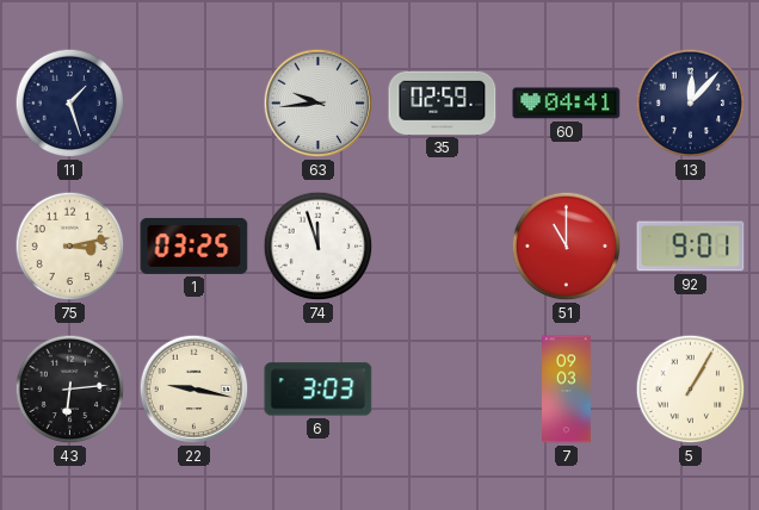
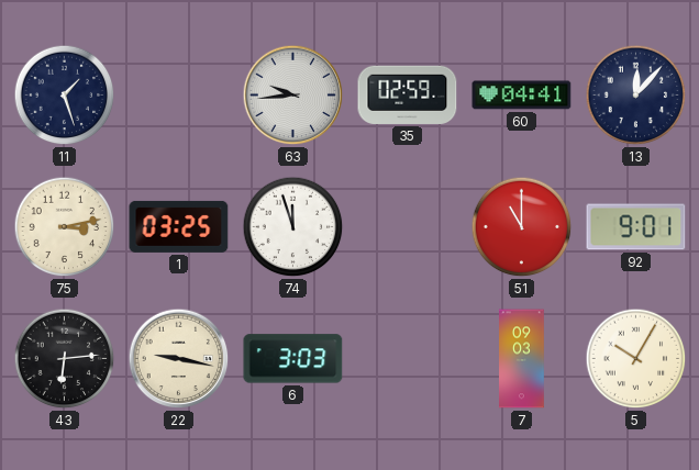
5: 1:05 -> 10:05 (636, 359)
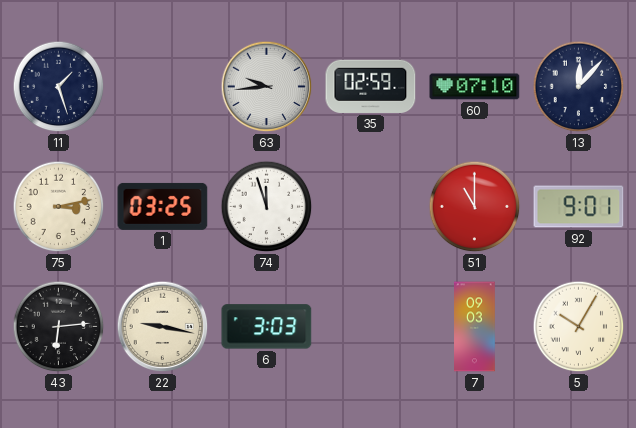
60: 04:41 -> 07:10 (475, 87)
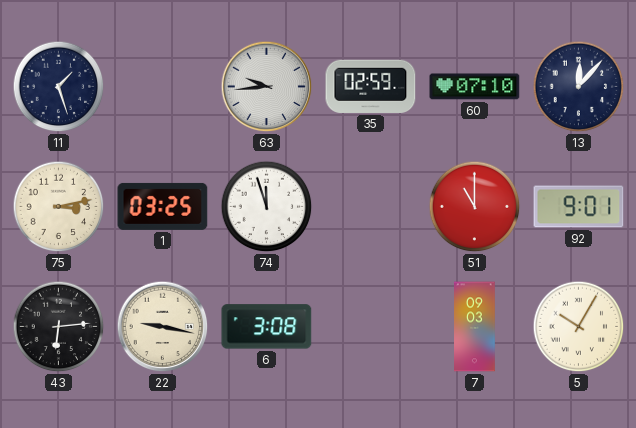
6: 3:03 -> 3:08 (267, 327)
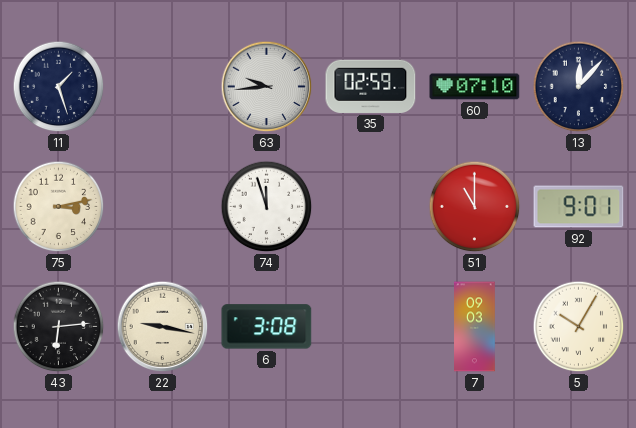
1: 03:25 -> none (163, 206)
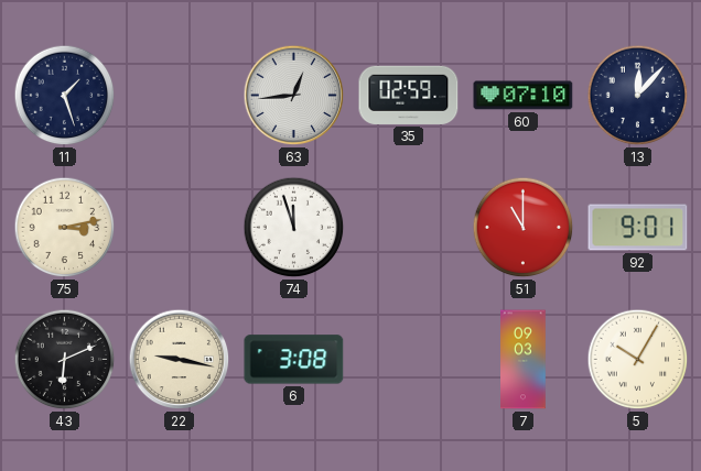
63: 9:44 -> 12:44 (294, 96)
43: 6:14 -> 6:11 (65, 360)
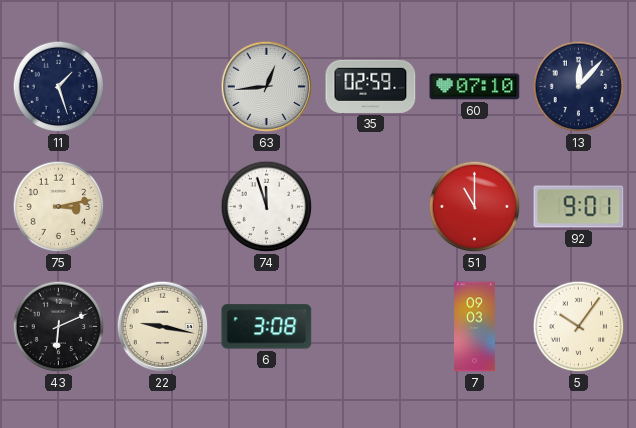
5: 10:05 -> 10:06 (579, 327)
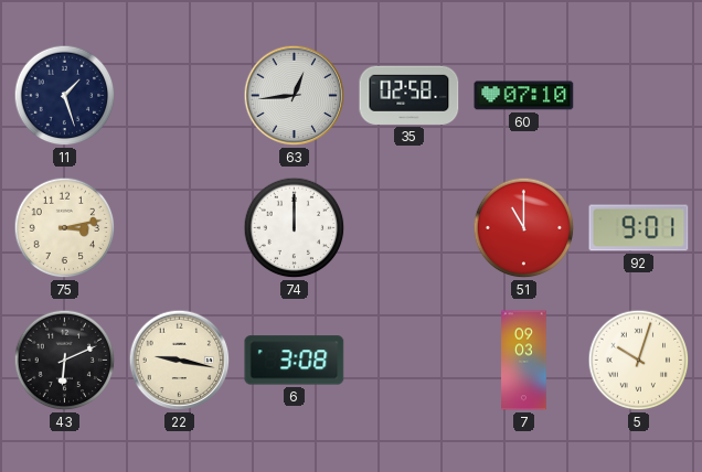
35: 02:59 -> 02:58 (410, 95)
13: 12:07 -> none (579, 87)
74: 11:57 -> 12:00 (295, 228)
5: 10:06 -> 10:03 (639, 361)
